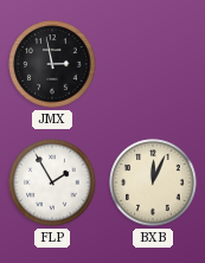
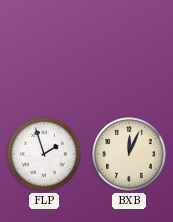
JMX: 2:58 -> none (52, 64)
FLP: 1:55 -> 1:57 (44, 154)
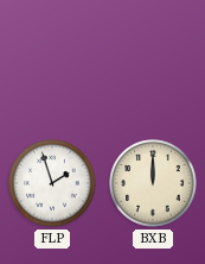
BXB: 12:04 -> 12:00 (153, 183)
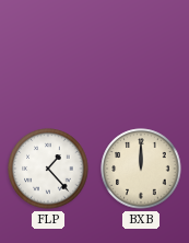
FLP: 1:57 -> 1:23 (48, 169)
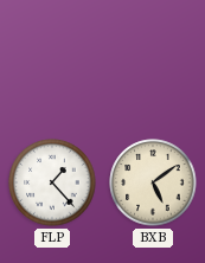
BXB: 12:00 -> 5:09 (153, 182)
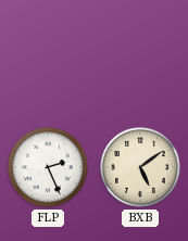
FLP: 1:23 -> 2:26 (48, 167)
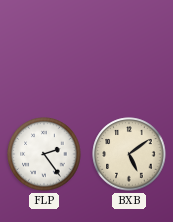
FLP: 2:26 -> 2:24 (44, 154)
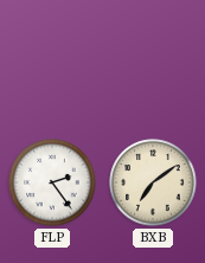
BXB: 5:09 -> 7:09 (153, 182)
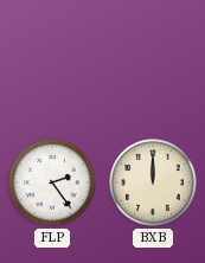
BXB: 7:09 -> 12:00 (153, 182)
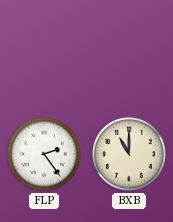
BXB: 12:00 -> 11:00 (129, 154)
